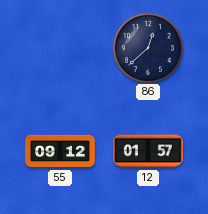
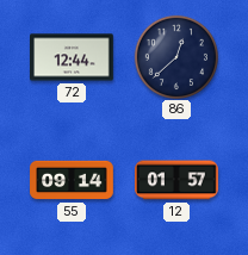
72: none -> 12:44 (72, 57)
55: 09:12 -> 09:14 (72, 180)
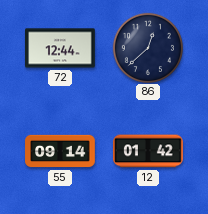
12: 01:57 -> 01:42 (149, 151)
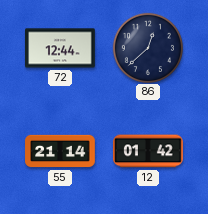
55: 09:14 -> 21:14 (60, 151)
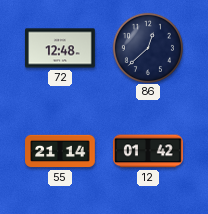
72: 12:44 -> 12:48 (60, 48)
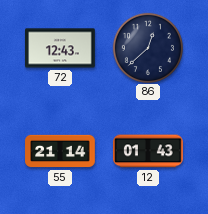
72: 12:48 -> 12:43 (60, 48)
12: 01:42 -> 01:43 (149, 151)
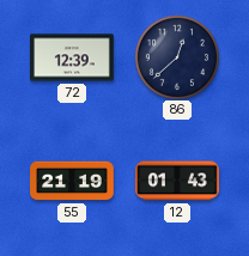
72: 12:43 -> 12:39 (72, 57)
55: 21:14 -> 21:19 (72, 181)
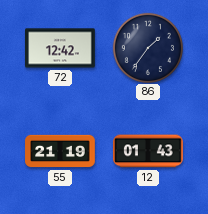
72: 12:39 -> 12:42 (60, 48)
86: 12:38 -> 1:36 (147, 47)
